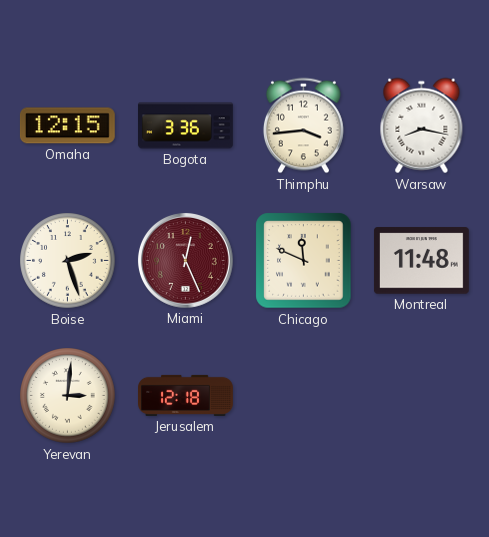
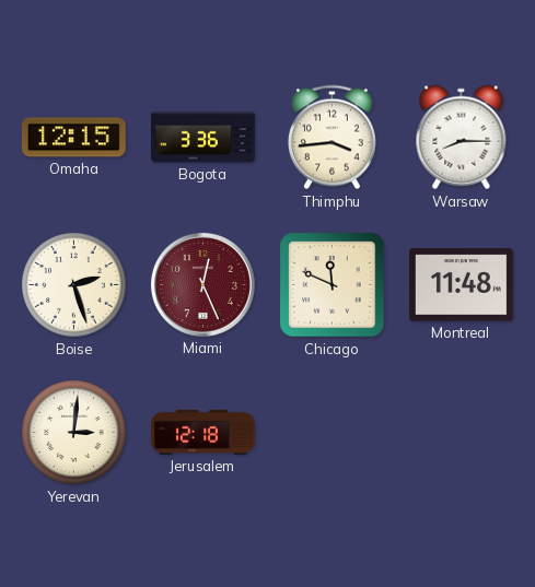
Warsaw: 8:17 -> 8:15 (462, 138)
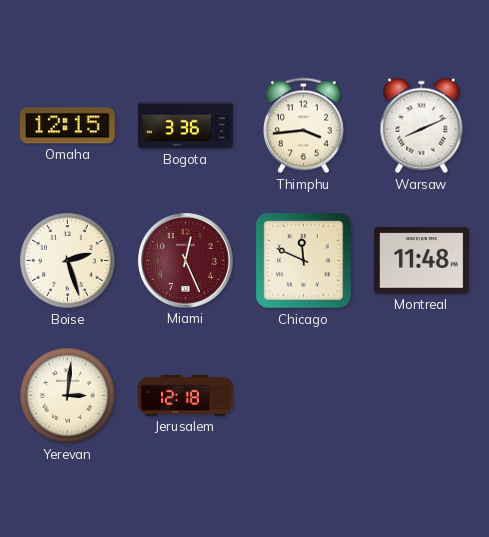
Warsaw: 8:15 -> 8:11 (422, 126)
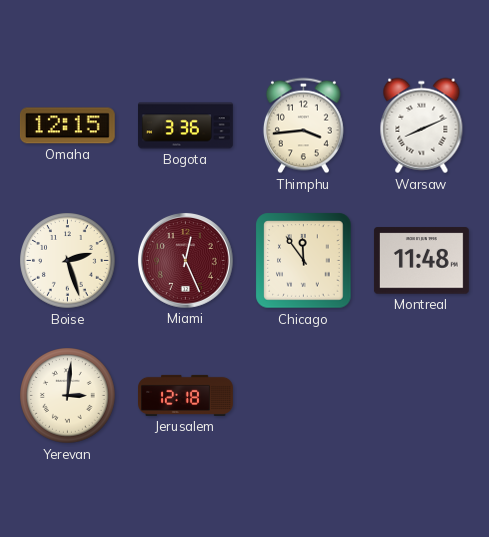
Chicago: 11:49 -> 11:54 (304, 261)
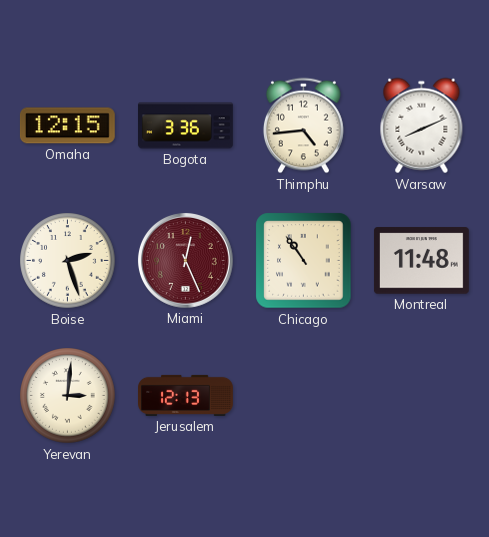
Thimphu: 3:44 -> 4:44 (303, 126)
Chicago: 11:54 -> 10:54 (304, 261)
Jerusalem: 12:18 -> 12:13 (186, 395)
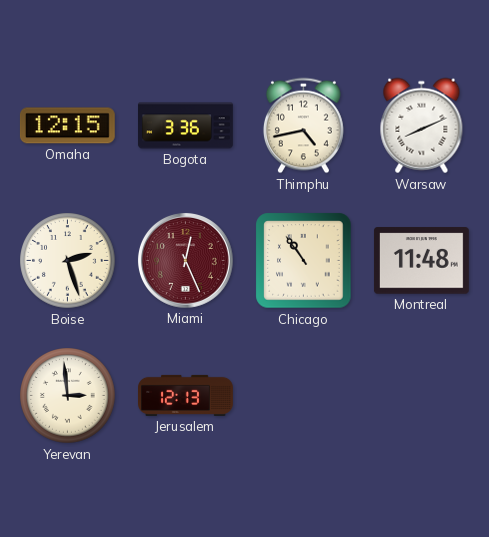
Thimphu: 4:44 -> 4:43 (303, 126)
Yerevan: 3:01 -> 2:59 (68, 396)
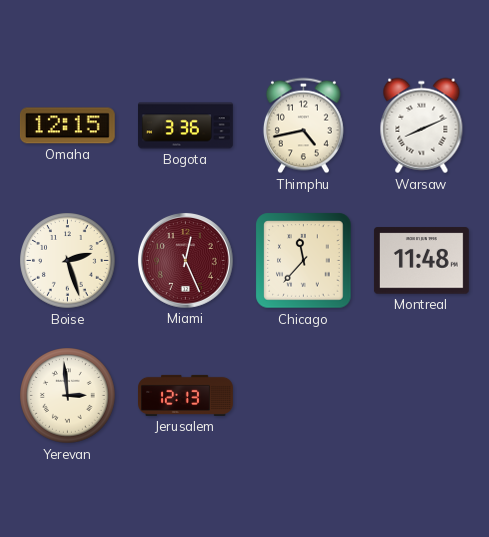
Chicago: 10:54 -> 11:37 (304, 261)
